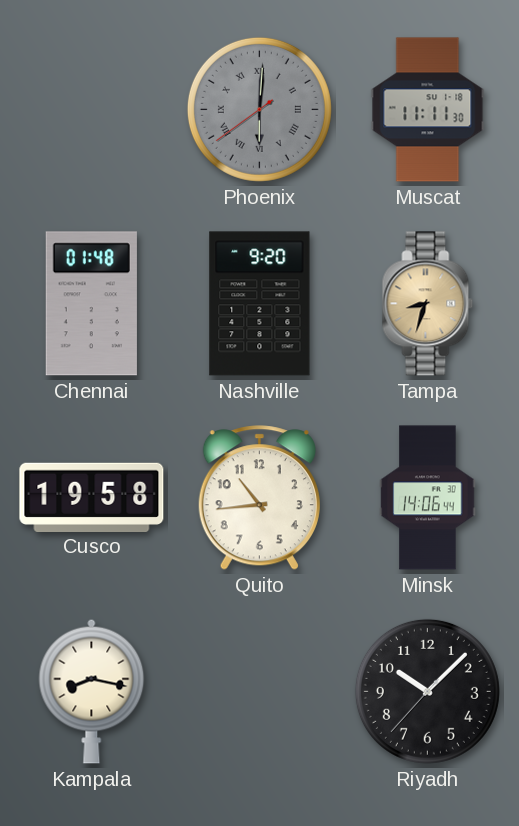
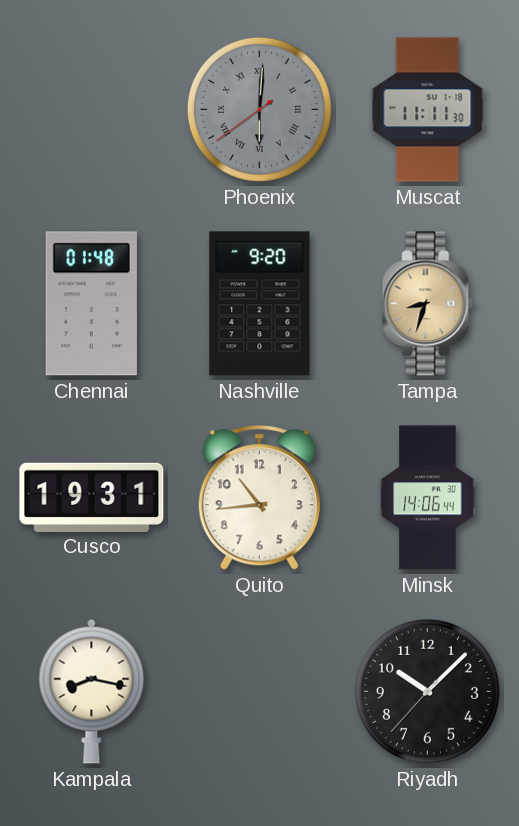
Cusco: 19:58 -> 19:31 (92, 497)
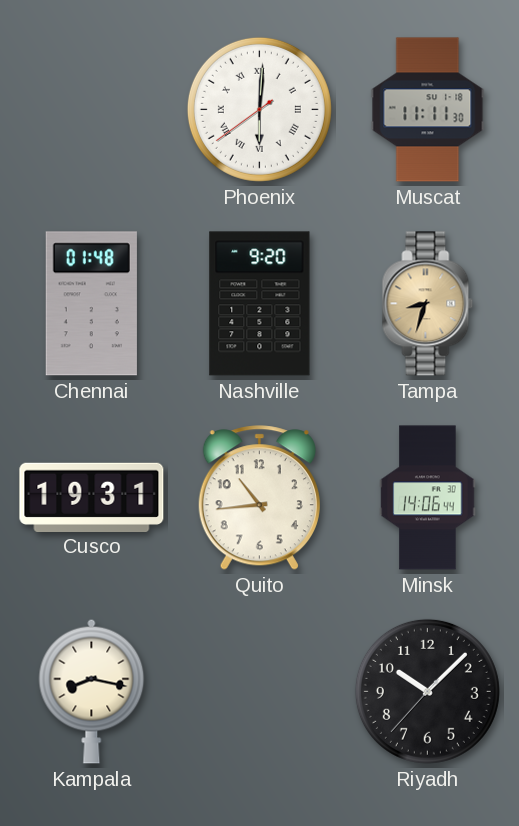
Phoenix dial: grey -> white (259, 109)
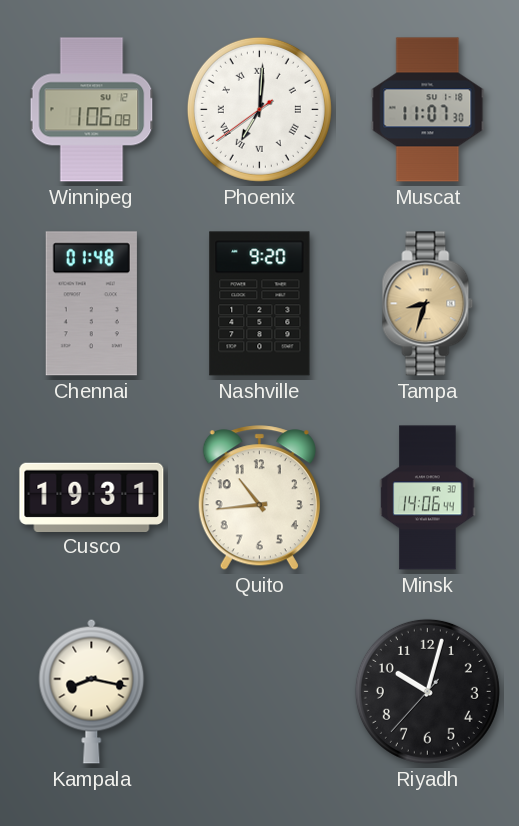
Winnipeg: none -> 1:06 (92, 110)
Phoenix: 6:00 -> 7:00 (259, 109)
Muscat: 11:11 -> 11:07 (428, 110)
Riyadh: 10:07 -> 10:02 (427, 691)
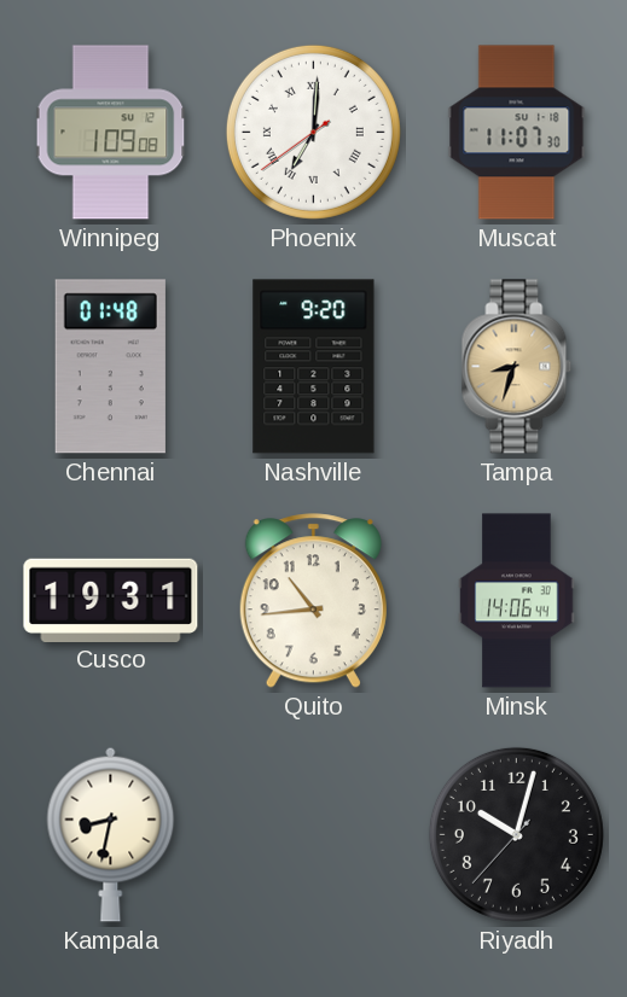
Winnipeg: 1:06 -> 1:09 (111, 133)
Kampala: 8:17 -> 8:32 (111, 834)
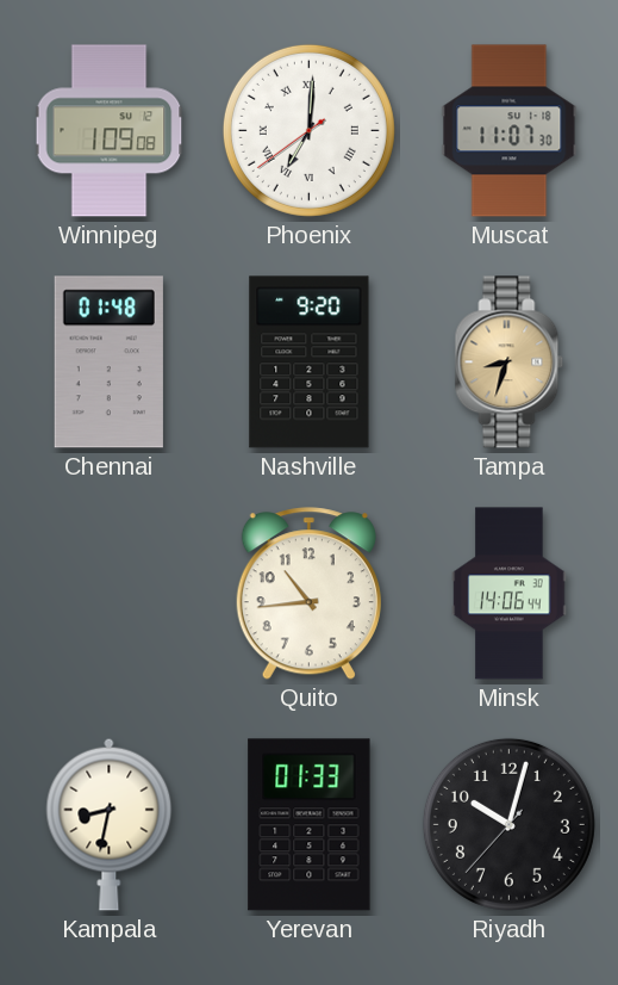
Cusco: 19:31 -> none (111, 600)
Yerevan: none -> 01:33 (310, 825)
